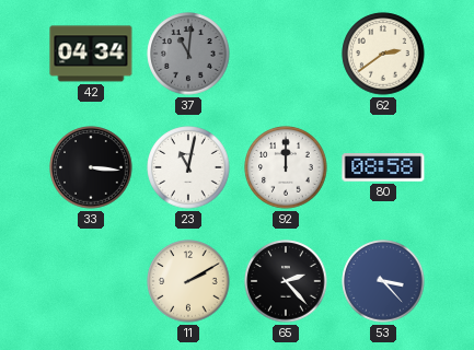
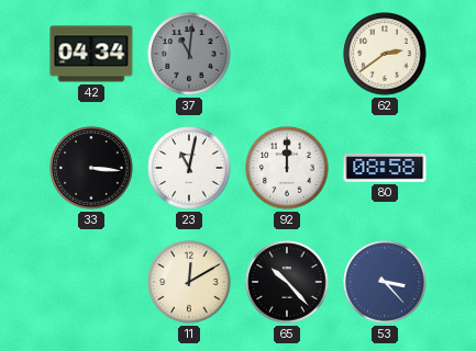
11: 2:10 -> 12:10 (189, 282)
65: 2:23 -> 10:23 (287, 282)
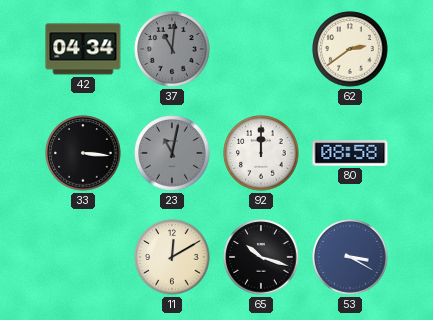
23 dial: white -> grey (172, 153)
65: 10:23 -> 10:18 (261, 257)
53: 3:23 -> 3:20 (350, 257)
